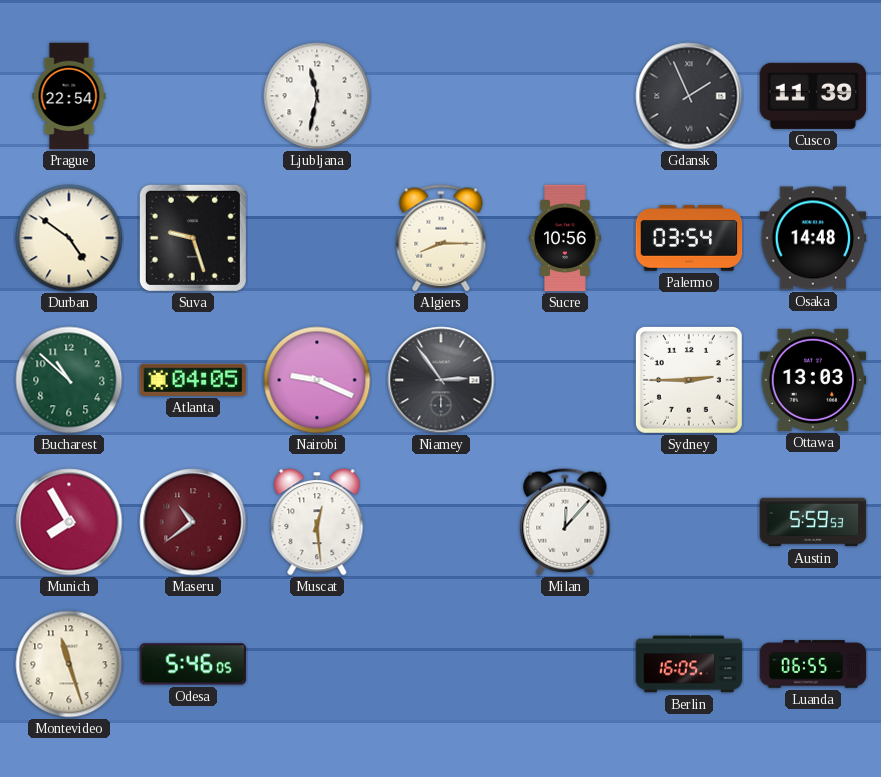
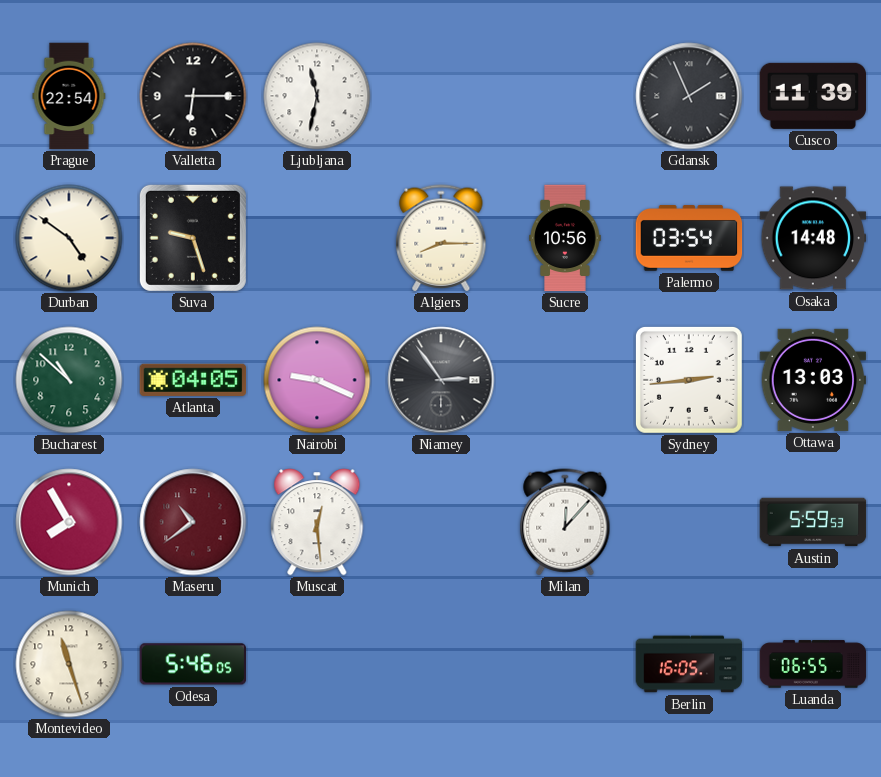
Valletta: none -> 6:15 (193, 96)
Sydney: 2:45 -> 2:44 (689, 380)
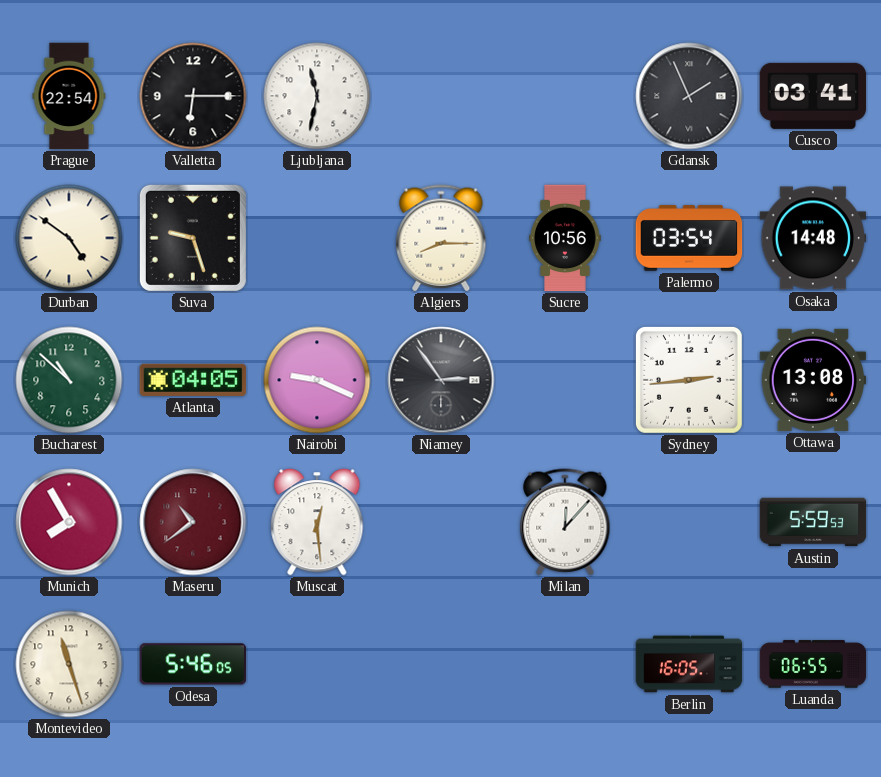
Cusco: 11:39 -> 03:41 (813, 96)
Ottawa: 13:03 -> 13:08 (813, 380)
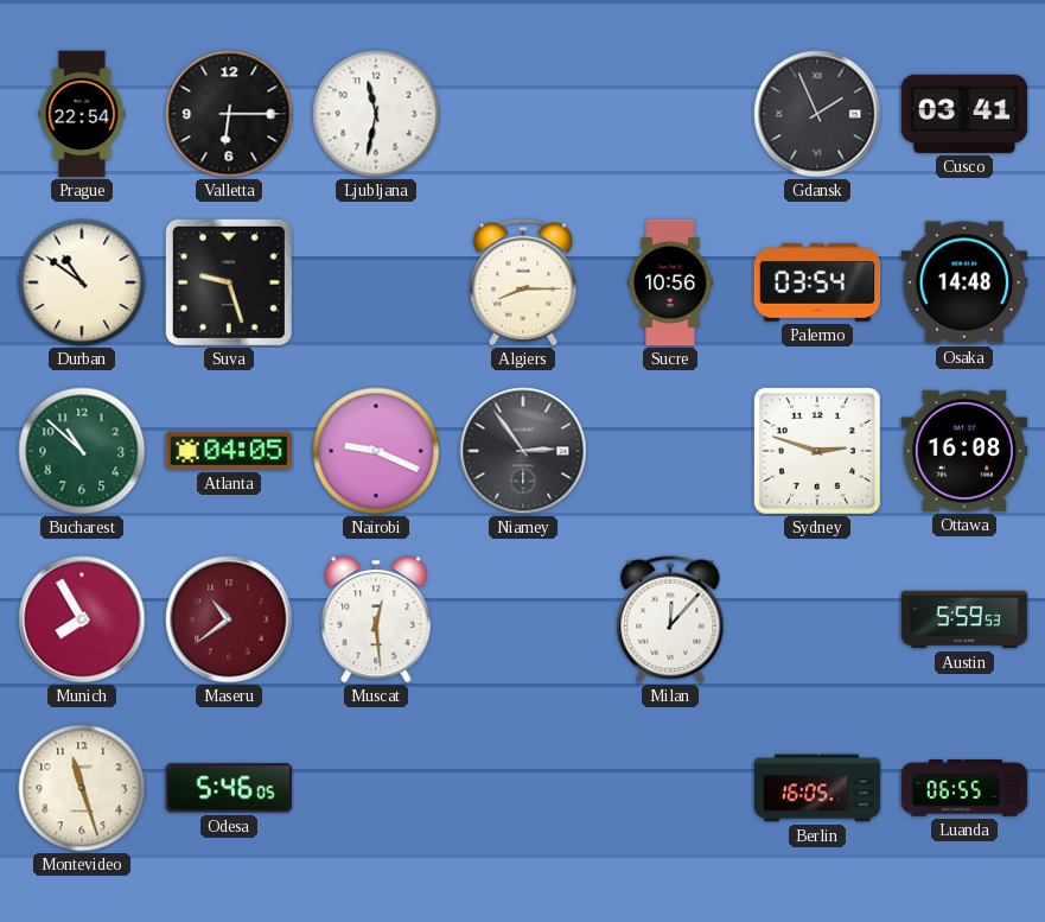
Durban: 4:51 -> 10:51 (82, 282)
Sydney: 2:44 -> 2:48 (817, 451)
Ottawa: 13:08 -> 16:08 (964, 451)
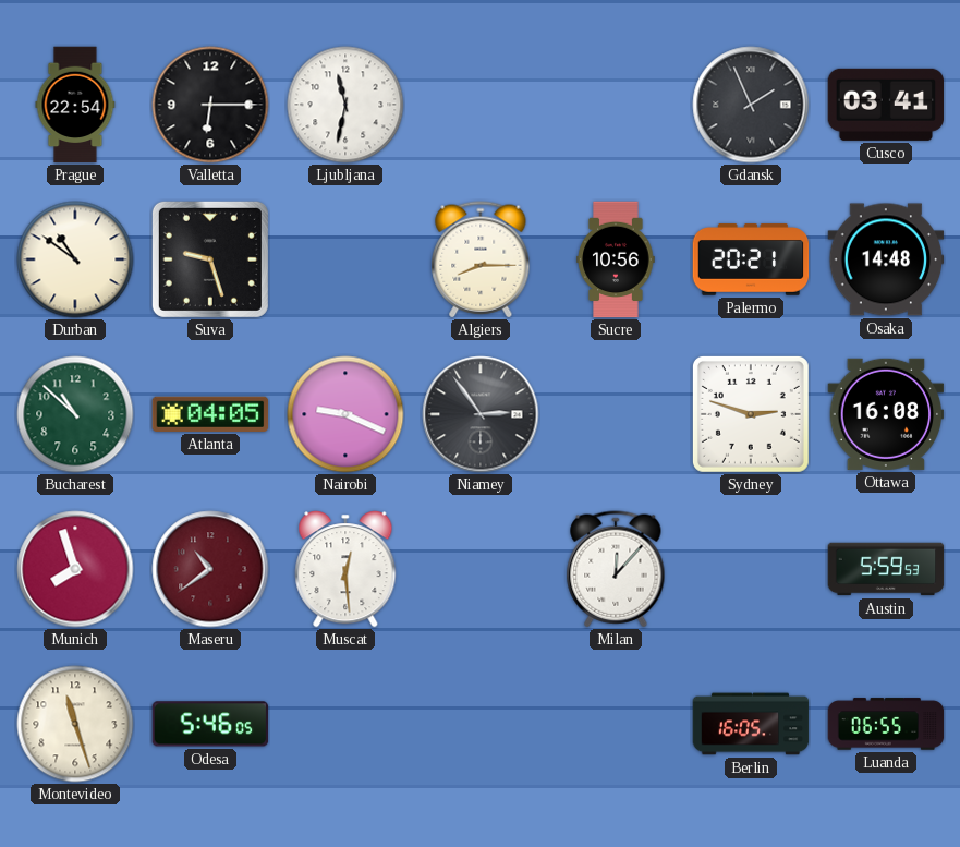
Palermo: 03:54 -> 20:21 (751, 259)
Munich: 7:55 -> 7:57 (75, 569)
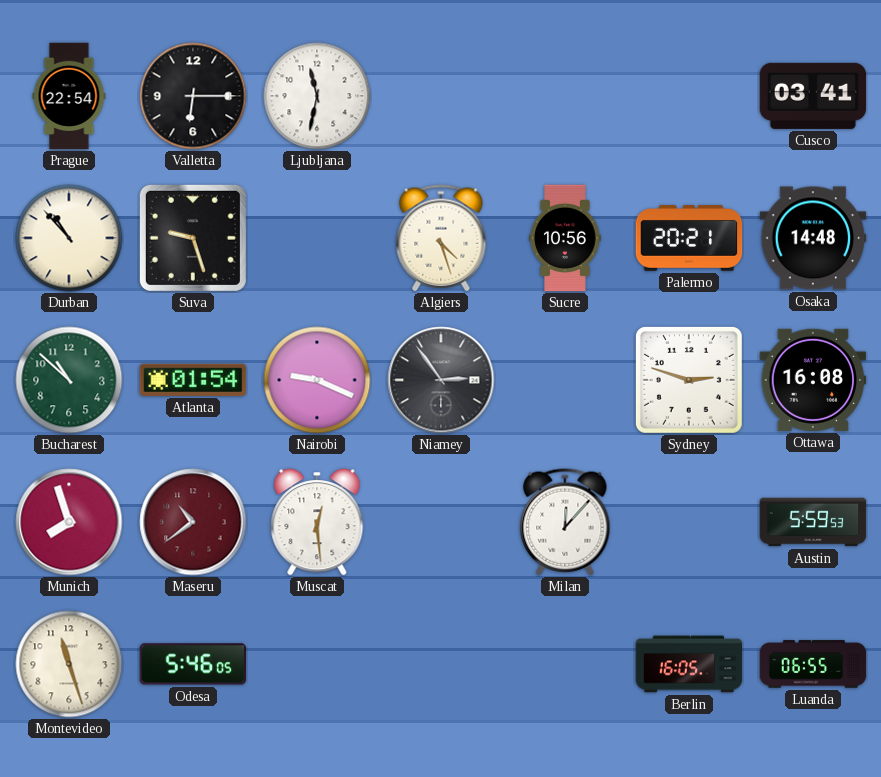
Gdansk: 1:56 -> none (751, 105)
Durban: 10:51 -> 10:53 (69, 238)
Algiers: 8:15 -> 4:27 (441, 238)
Atlanta: 04:05 -> 01:54 (193, 380)
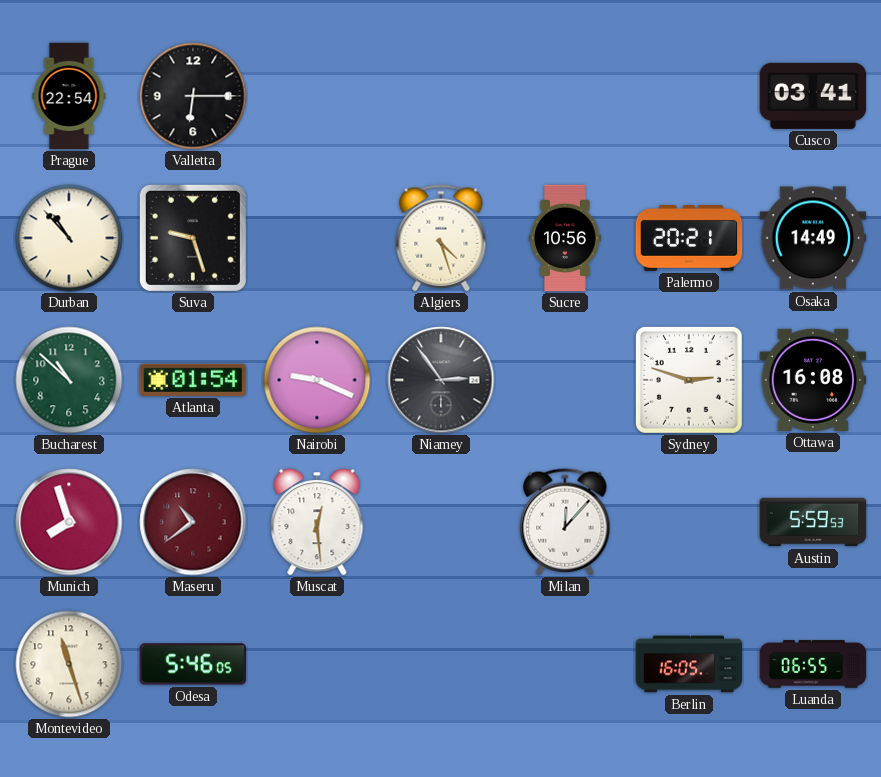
Ljubljana: 11:32 -> none (317, 96)
Osaka: 14:48 -> 14:49 (813, 238)
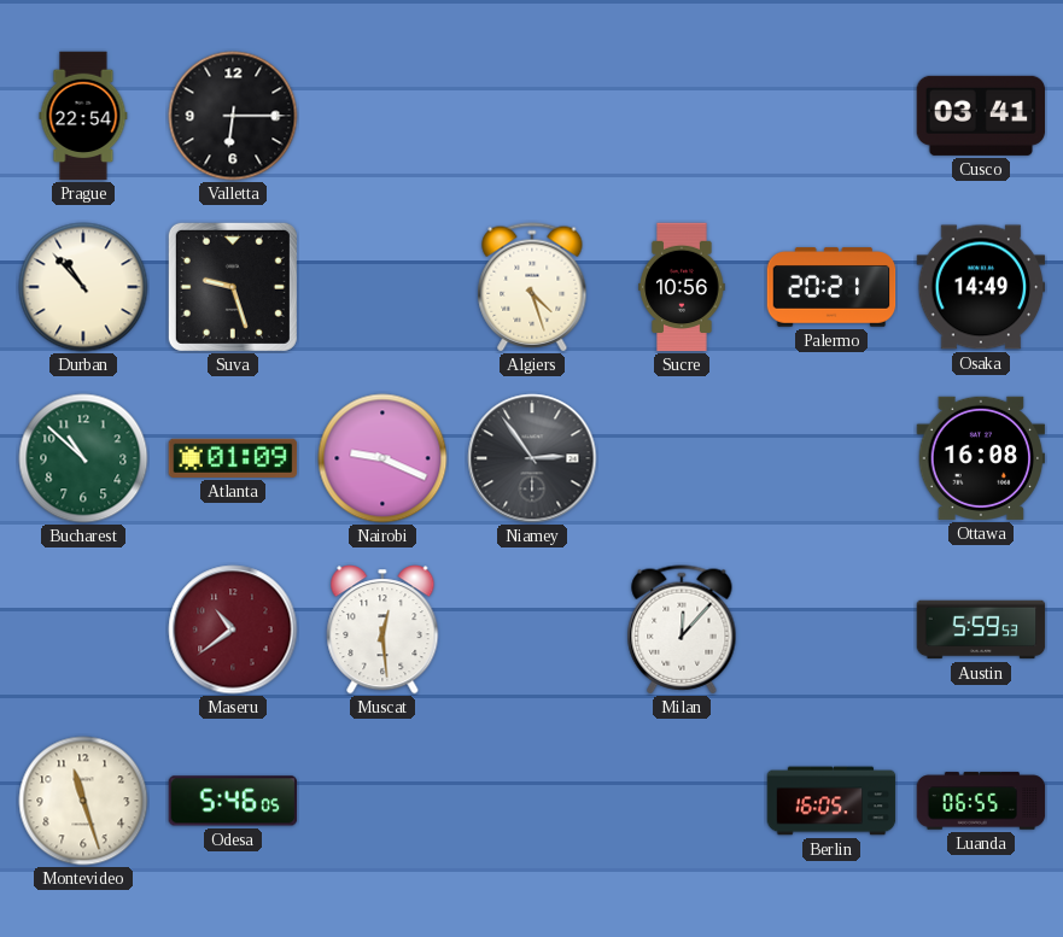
Atlanta: 01:54 -> 01:09 (233, 458)
Sydney: 2:48 -> none (689, 380)
Munich: 7:57 -> none (69, 522)
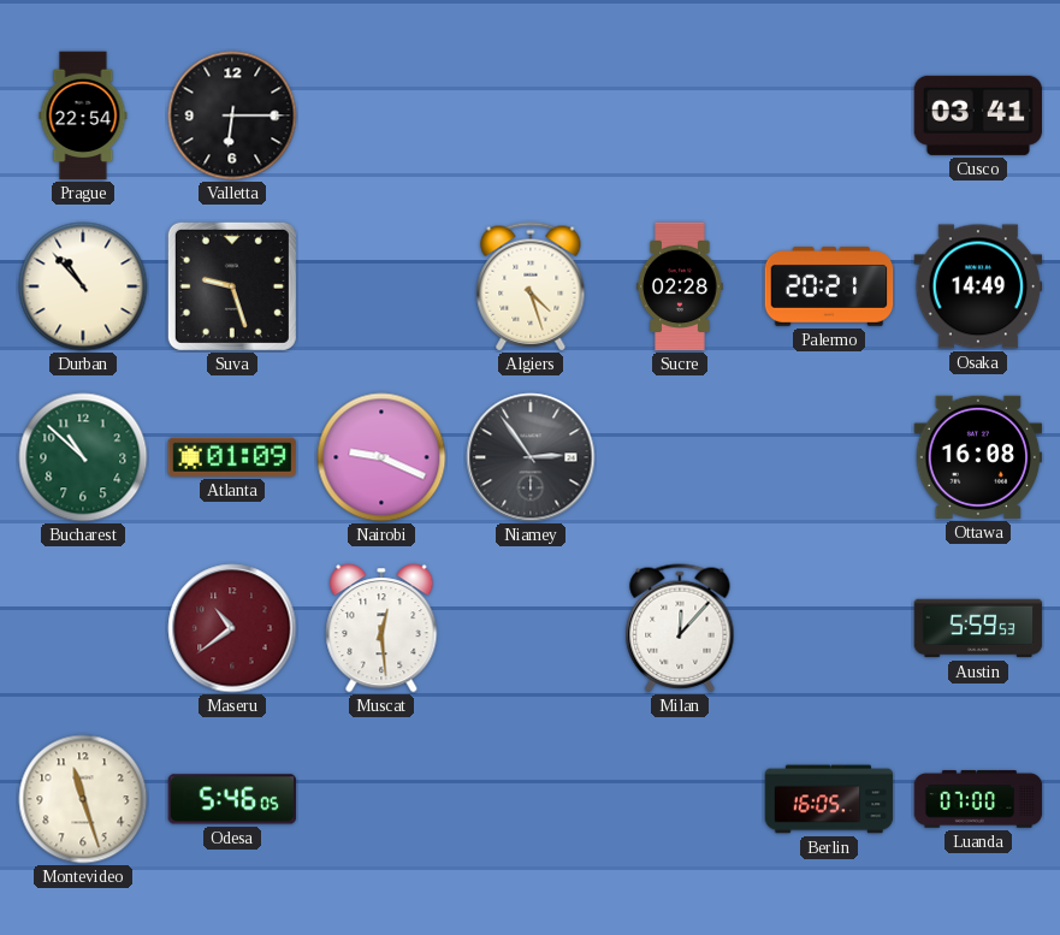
Sucre: 10:56 -> 02:28 (680, 286)
Luanda: 06:55 -> 07:00 (978, 799)
